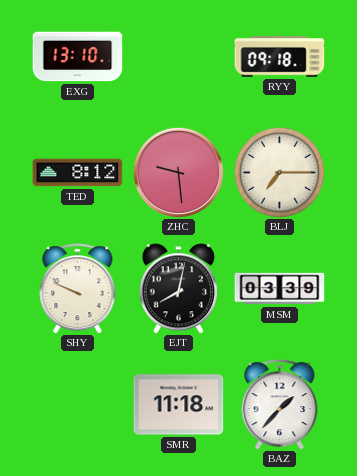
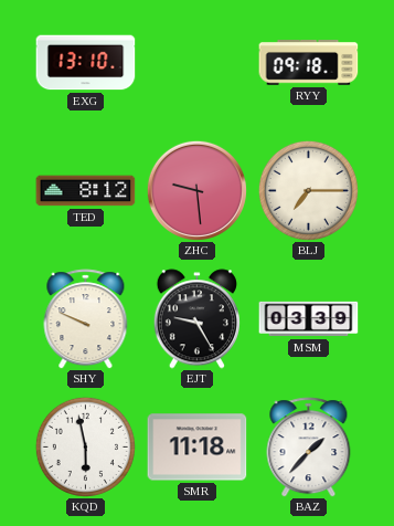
EJT: 8:02 -> 9:25 (196, 319)
KQD: none -> 5:58 (85, 446)
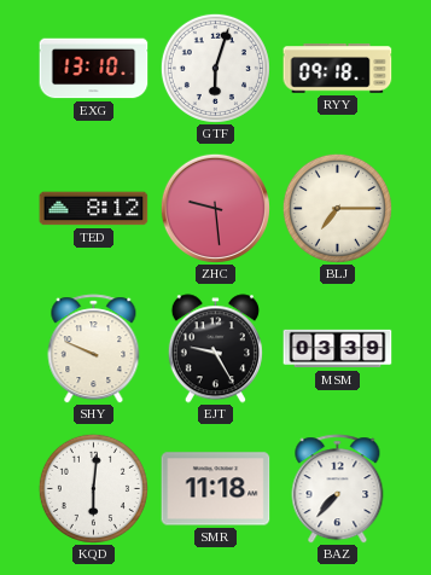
GTF: none -> 6:03 (215, 68)
KQD: 5:58 -> 6:01 (93, 488)
BAZ: 1:37 -> 7:37 (338, 489)
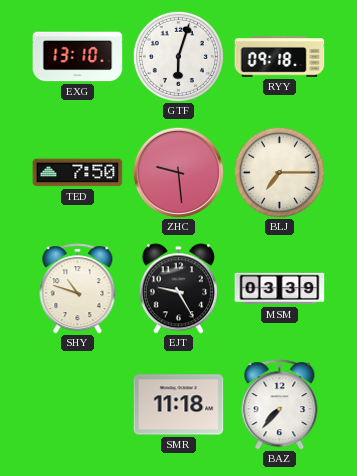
TED: 8:12 -> 7:50 (78, 173)
SHY: 9:49 -> 10:48 (78, 289)
KQD: 6:01 -> none (93, 488)
